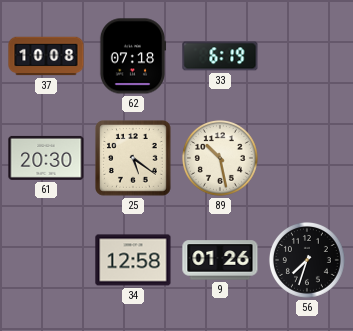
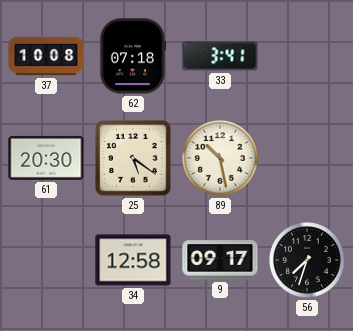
33: 6:19 -> 3:41 (220, 56)
9: 01:26 -> 09:17 (220, 260)
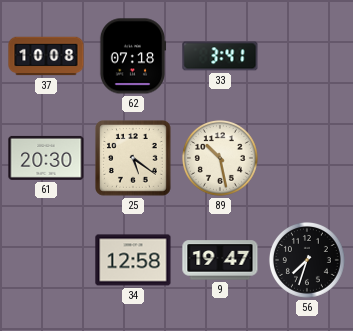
9: 09:17 -> 19:47 (220, 260)
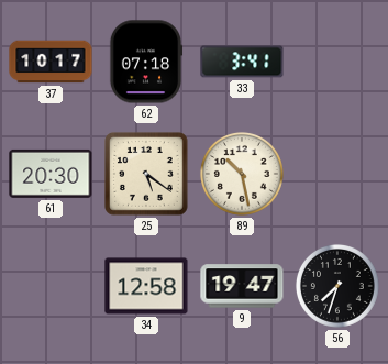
37: 10:08 -> 10:17 (51, 62)
